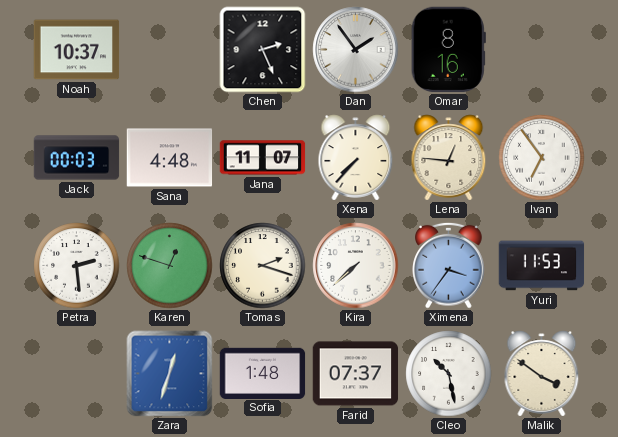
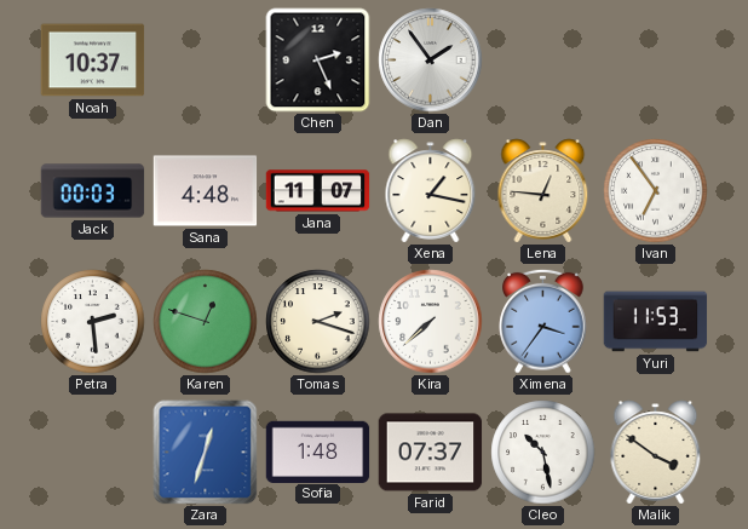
Omar: 8:16 -> none (448, 50)
Xena: 7:37 -> 1:17 (431, 191)
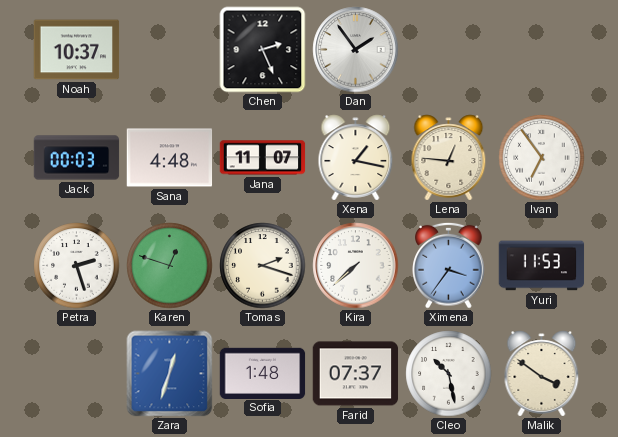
Petra: 2:29 -> 2:27 (77, 266)
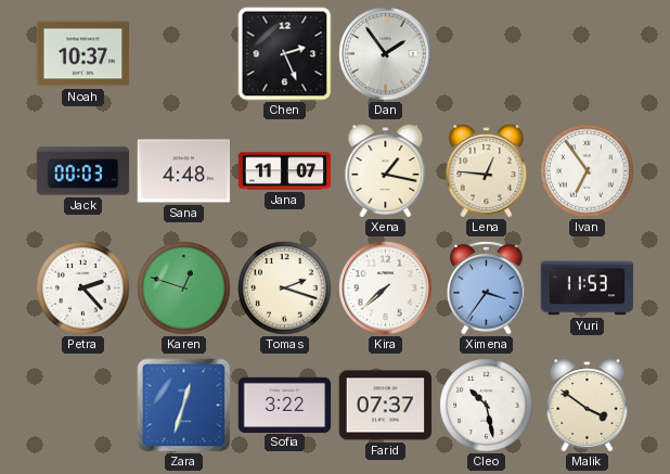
Petra: 2:27 -> 2:23 (83, 289)
Sofia: 1:48 -> 3:22 (285, 405)
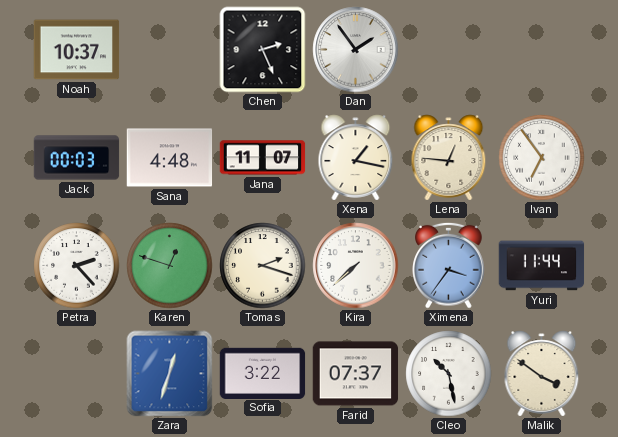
Yuri: 11:53 -> 11:44 (542, 266)
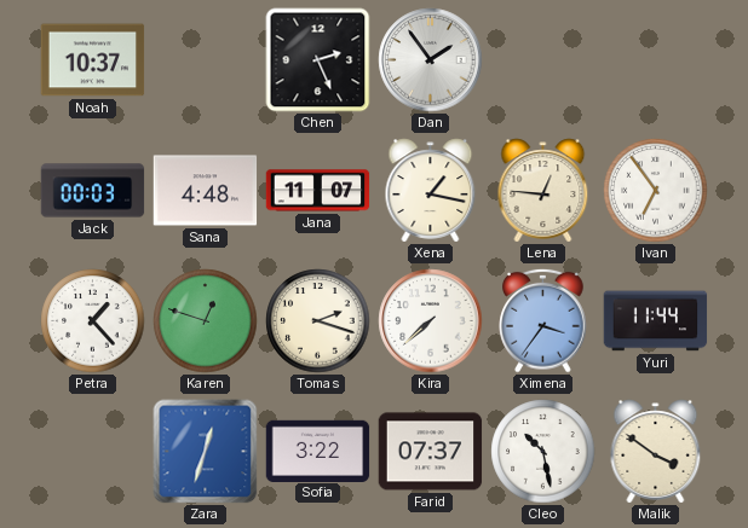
Petra: 2:23 -> 1:23 (93, 321)
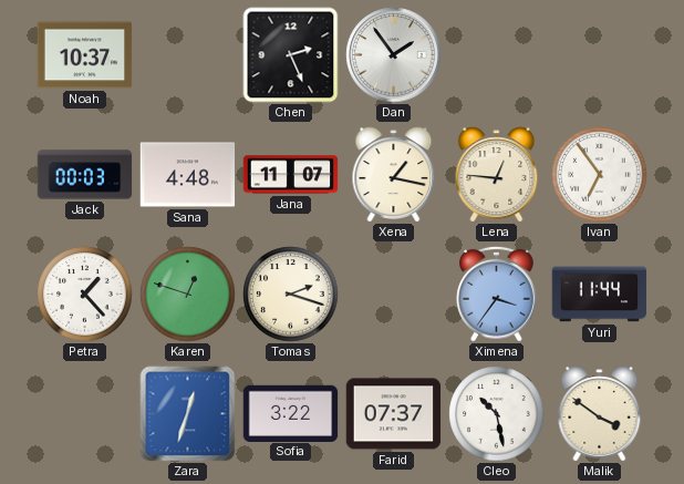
Kira: 7:38 -> none (431, 321)
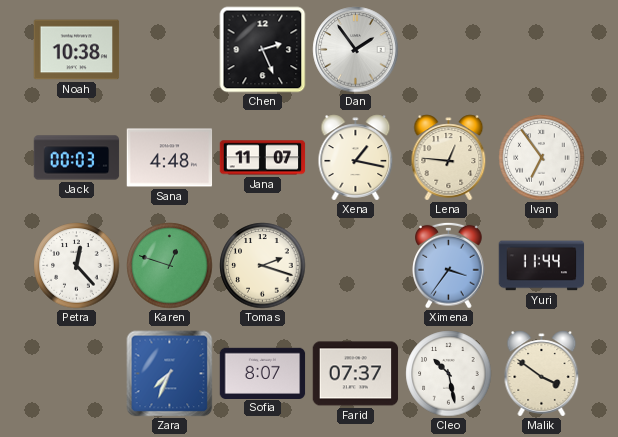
Noah: 10:37 -> 10:38 (77, 50)
Petra: 1:23 -> 12:23 (77, 266)
Zara: 12:33 -> 7:34 (170, 374)
Sofia: 3:22 -> 8:07 (263, 373)
